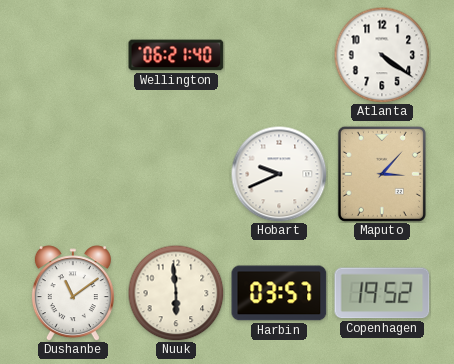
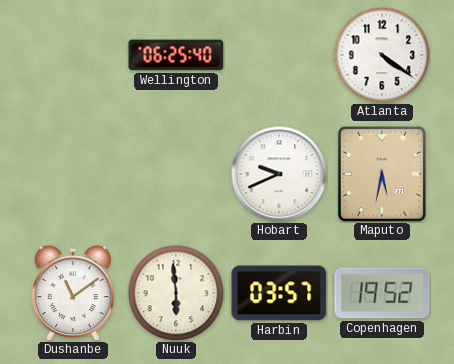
Wellington: 06:21 -> 06:25 (176, 55)
Maputo: 3:07 -> 5:32 (382, 174)
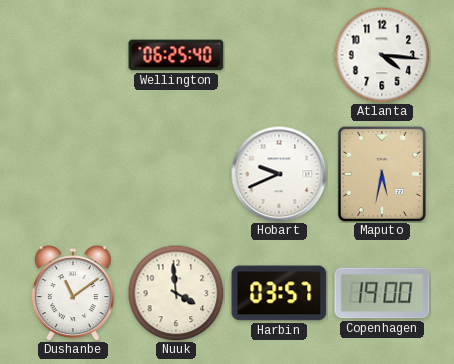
Atlanta: 4:21 -> 4:16 (382, 55)
Nuuk: 5:59 -> 3:59 (176, 293)
Copenhagen: 19:52 -> 19:00 (382, 293)
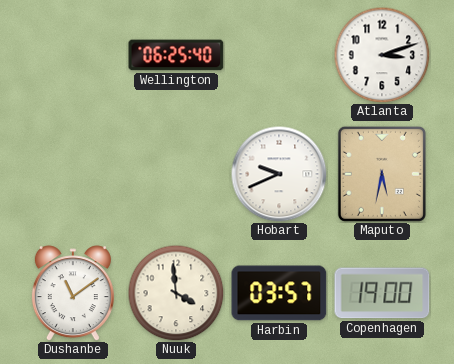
Atlanta: 4:16 -> 3:12 (382, 55)
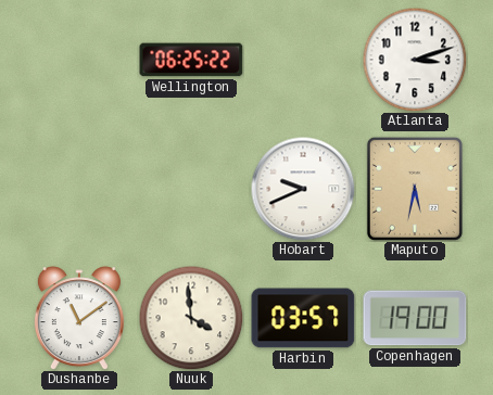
Wellington: 06:25:40 -> 06:25:22 (191, 60)
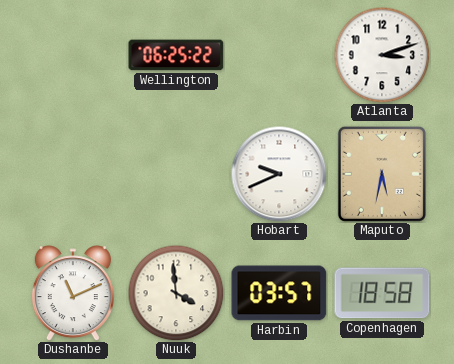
Dushanbe: 11:09 -> 11:11 (73, 293)
Copenhagen: 19:00 -> 18:58 (382, 293)
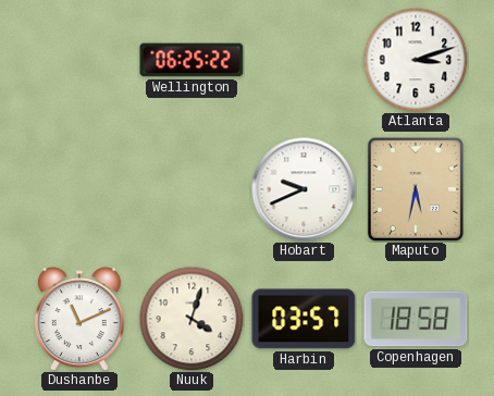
Nuuk: 3:59 -> 4:03 (192, 319)
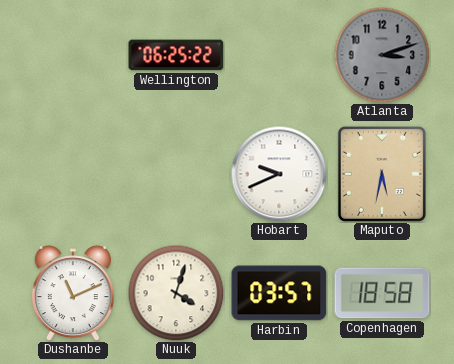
Atlanta dial: white -> grey (382, 55)
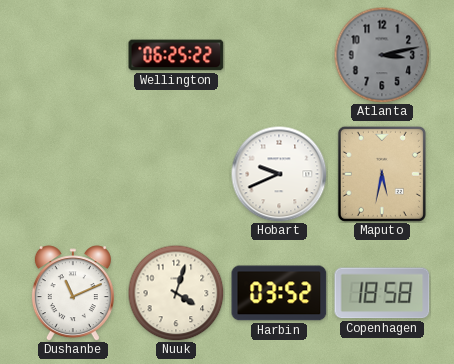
Atlanta: 3:12 -> 3:13 (382, 55)
Harbin: 03:57 -> 03:52 (279, 293)
